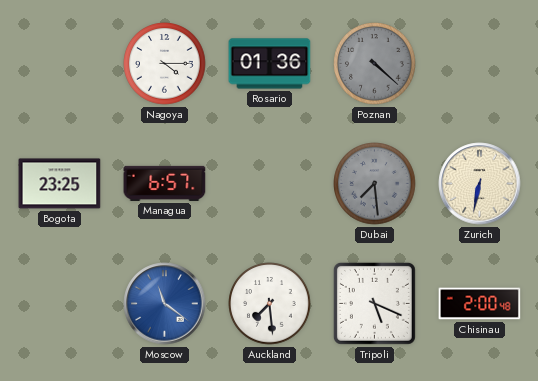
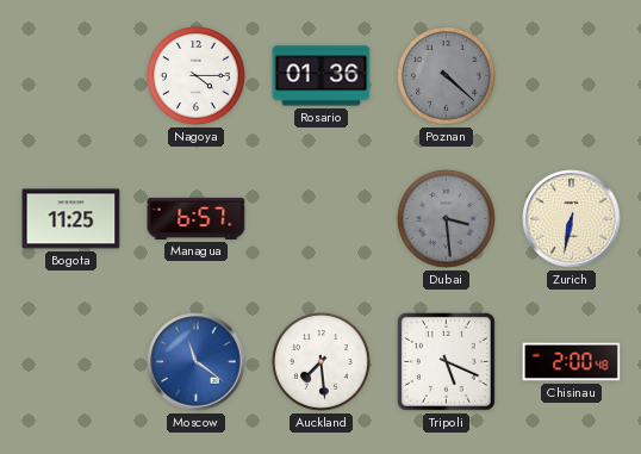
Bogota: 23:25 -> 11:25 (71, 219)
Dubai: 7:29 -> 3:29 (447, 219)
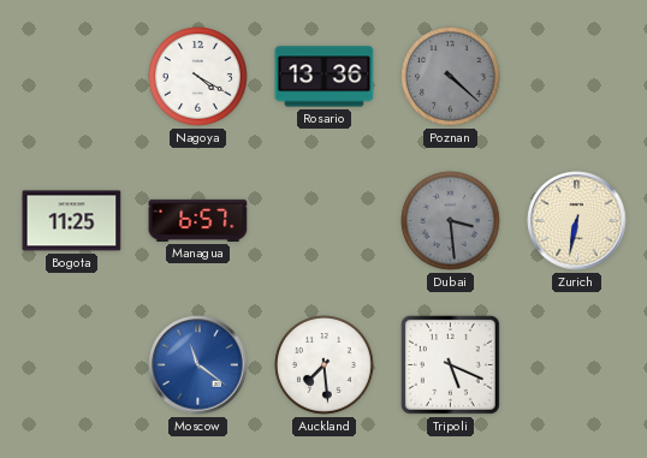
Nagoya: 4:15 -> 4:20 (198, 77)
Rosario: 01:36 -> 13:36 (325, 77)
Chisinau: 2:00 -> none (572, 362)
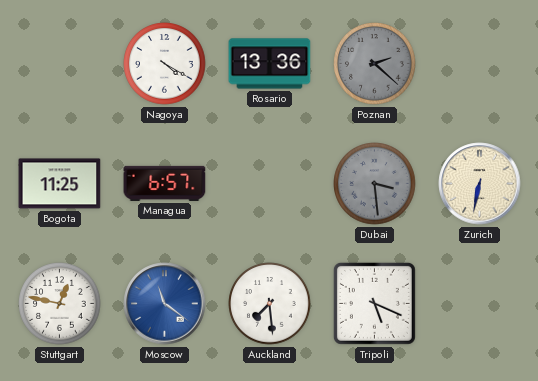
Poznan: 4:22 -> 2:22 (375, 64)
Stuttgart: none -> 12:47 (60, 304)
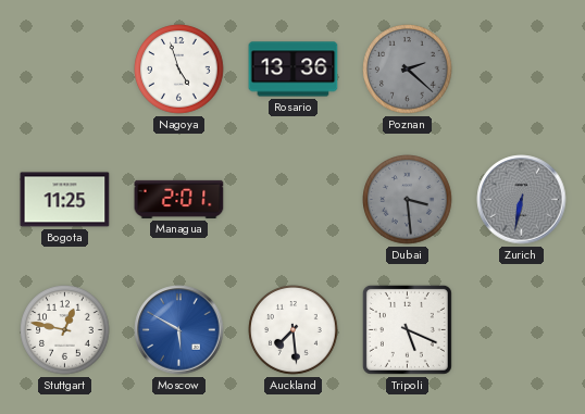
Nagoya: 4:20 -> 4:57 (179, 70)
Managua: 6:57 -> 2:01 (179, 199)
Zurich dial: cream -> grey (522, 200)
Moscow: 11:21 -> 5:50 (179, 330)
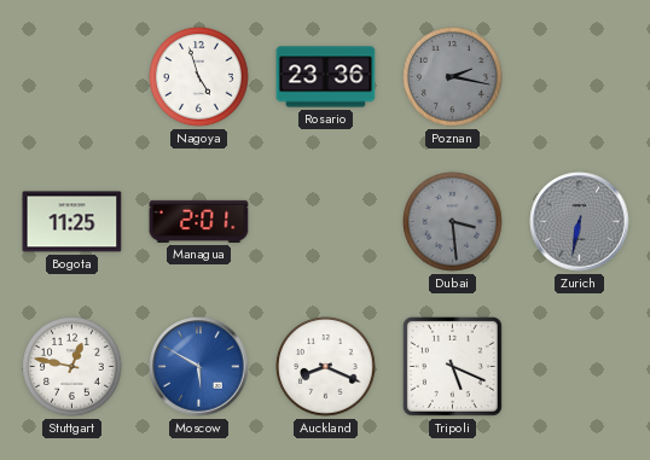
Rosario: 13:36 -> 23:36 (326, 77)
Poznan: 2:22 -> 2:17 (453, 77)
Auckland: 7:29 -> 8:19 (326, 367)
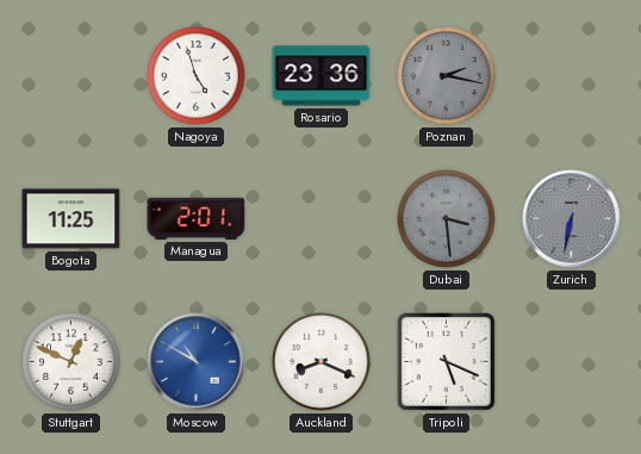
Stuttgart: 12:47 -> 12:49 (71, 362)
Moscow: 5:50 -> 10:50 (197, 362)
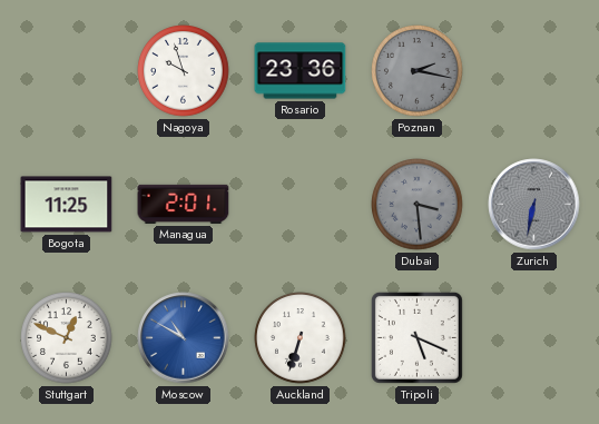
Nagoya: 4:57 -> 9:57 (184, 71)
Auckland: 8:19 -> 6:33 (301, 338)
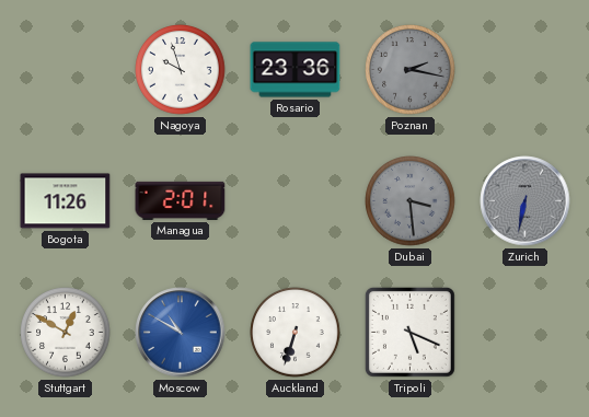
Bogota: 11:25 -> 11:26 (66, 201)
Stuttgart: 12:49 -> 12:50 (66, 333)
